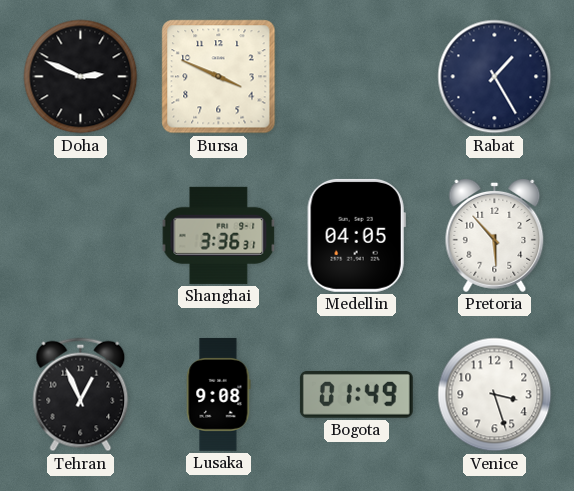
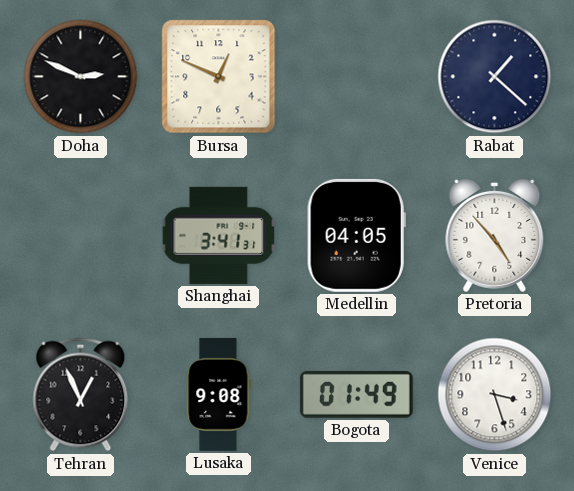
Bursa: 3:49 -> 12:49 (219, 77)
Rabat: 1:25 -> 1:22 (495, 77)
Shanghai: 3:36 -> 3:41 (219, 235)
Pretoria: 5:53 -> 4:53 (495, 235)
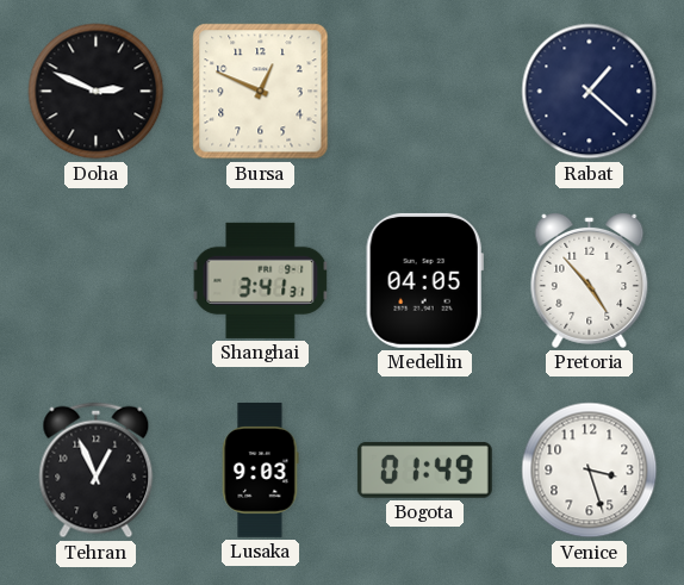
Lusaka: 9:08 -> 9:03 (260, 469)
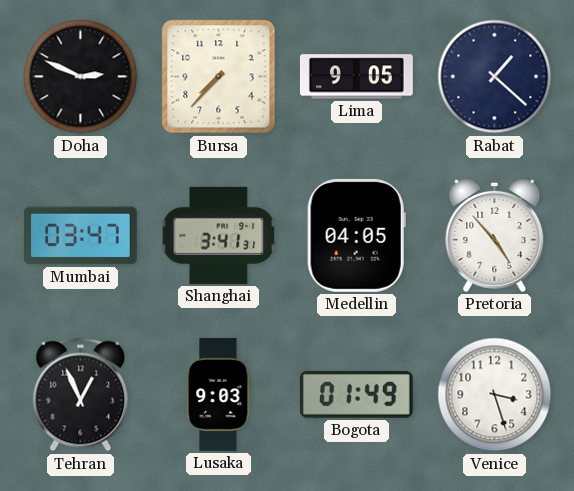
Bursa: 12:49 -> 7:37 (219, 77)
Lima: none -> 9:05 (356, 77)
Mumbai: none -> 03:47 (80, 236)
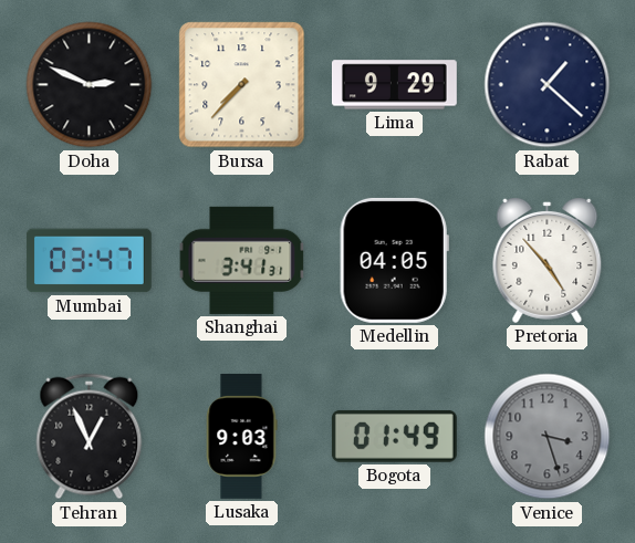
Lima: 9:05 -> 9:29 (394, 85)
Venice dial: white -> grey (548, 437)
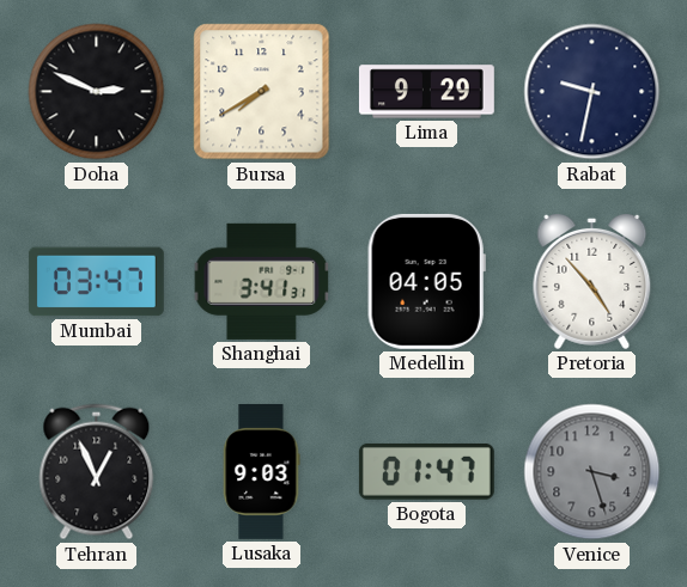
Bursa: 7:37 -> 7:40 (262, 92)
Rabat: 1:22 -> 9:32 (592, 92)
Bogota: 01:49 -> 01:47 (426, 471)
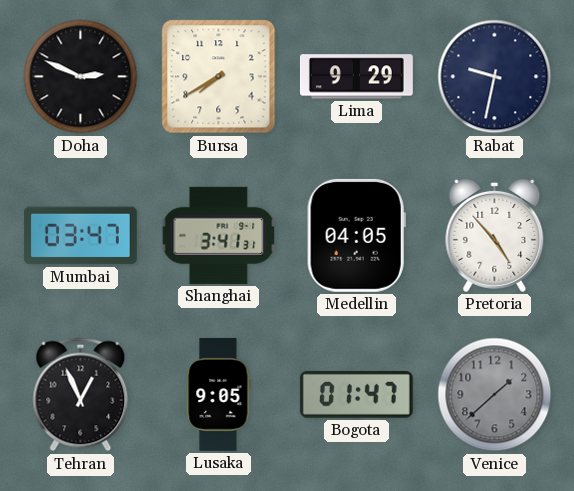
Lusaka: 9:03 -> 9:05 (218, 394)
Venice: 3:27 -> 1:38 (495, 395)
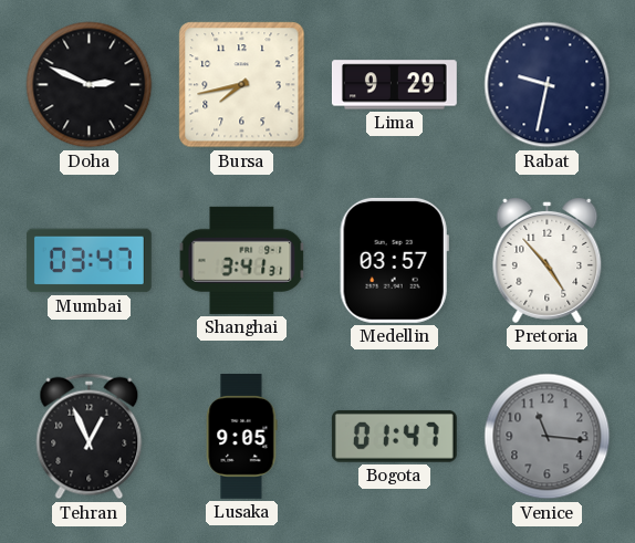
Bursa: 7:40 -> 7:43 (242, 85)
Medellin: 04:05 -> 03:57 (394, 260)
Venice: 1:38 -> 11:16 (548, 437)
